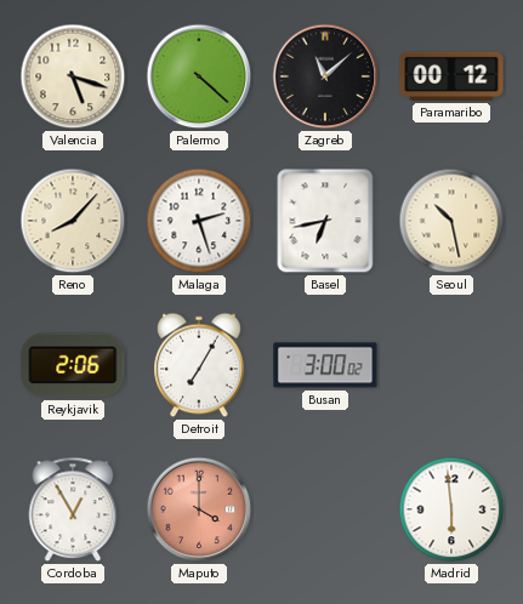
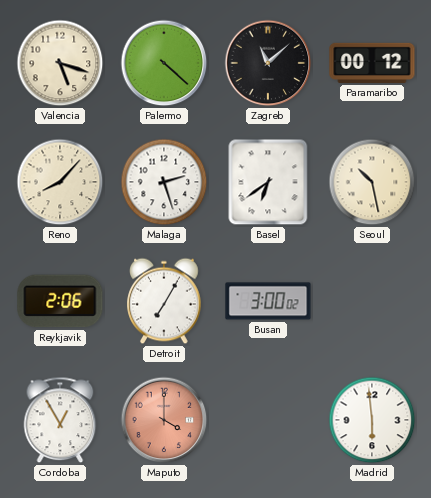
Basel: 6:43 -> 6:39 (268, 182)
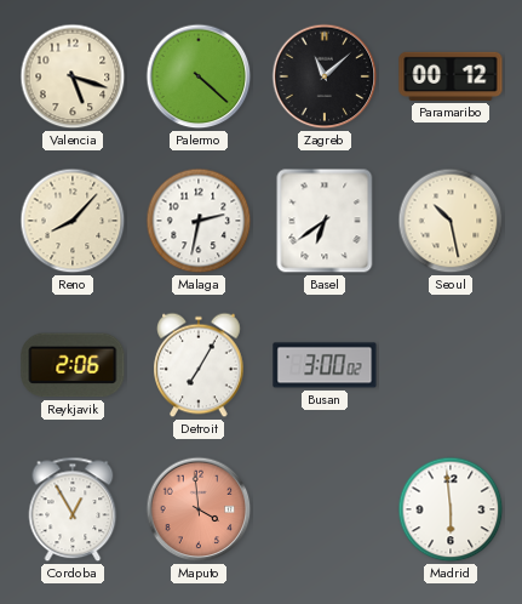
Malaga: 2:27 -> 2:32 (199, 221)
Maputo: 4:00 -> 3:59 (199, 509)
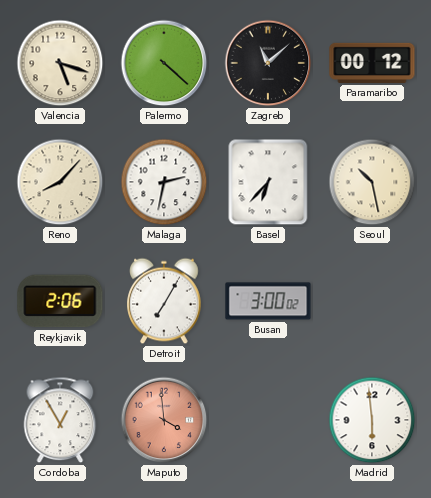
Basel: 6:39 -> 6:37 (268, 182)
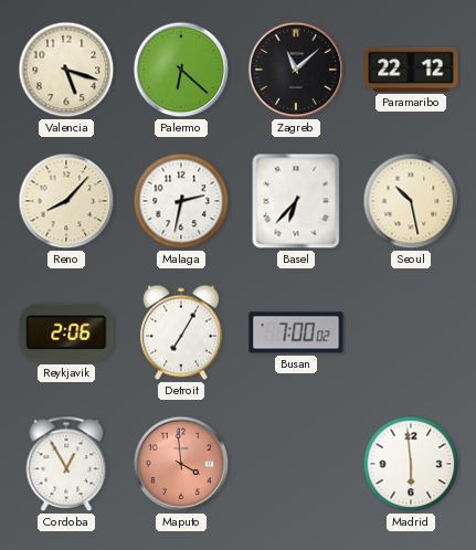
Palermo: 4:22 -> 6:22 (181, 70)
Paramaribo: 00:12 -> 22:12 (411, 70)
Busan: 3:00 -> 7:00 (296, 332)
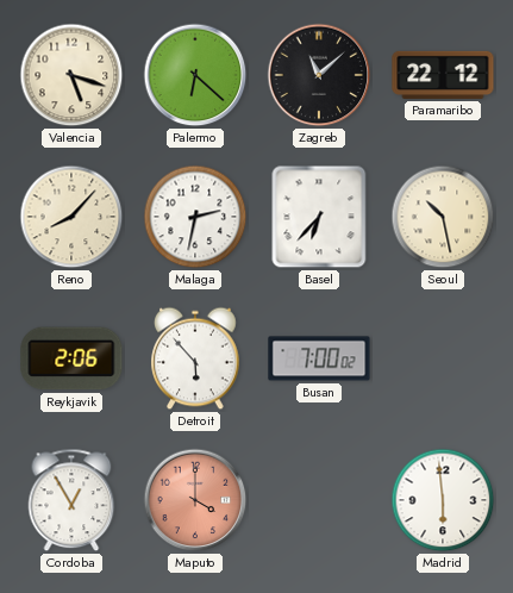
Detroit: 7:05 -> 5:53 (195, 358)
Maputo: 3:59 -> 4:00 (195, 500)
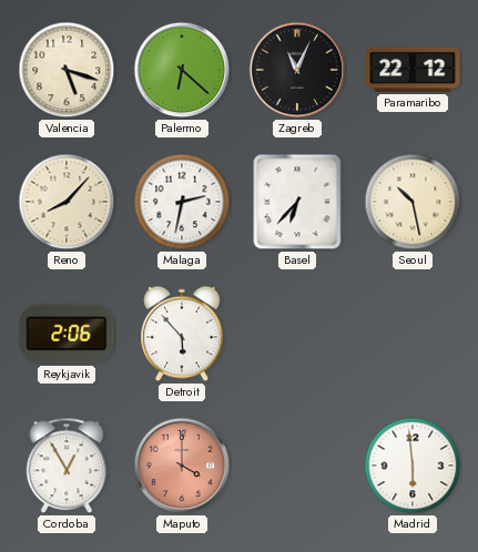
Zagreb: 11:08 -> 11:04 (297, 70)
Busan: 7:00 -> none (319, 358)
